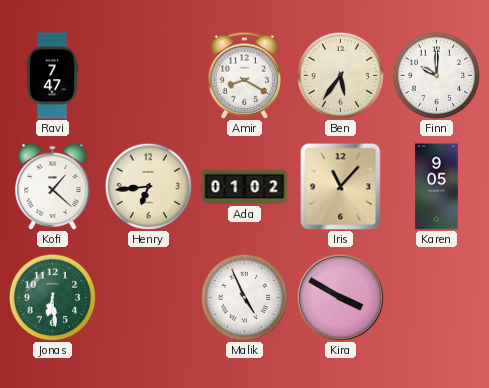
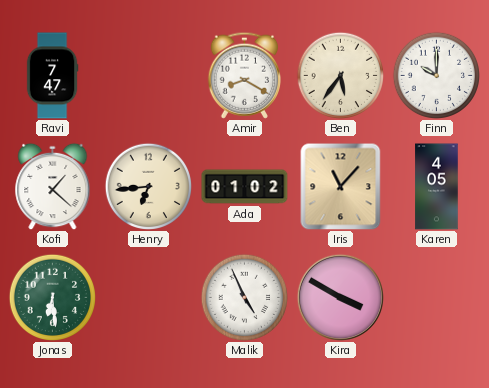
Karen: 9:05 -> 4:05 (437, 187)
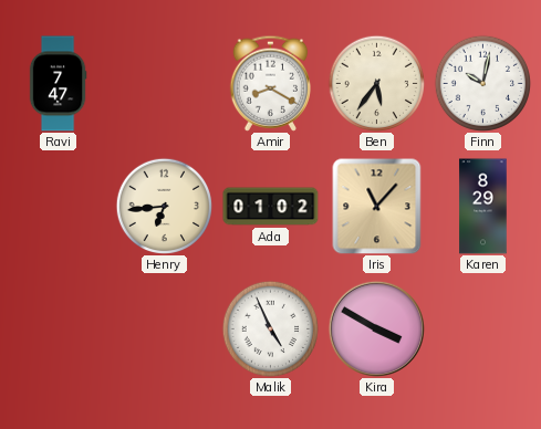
Finn: 10:00 -> 10:02 (482, 83)
Kofi: 1:22 -> none (53, 186)
Karen: 4:05 -> 8:29 (483, 207)
Jonas: 6:29 -> none (52, 297)
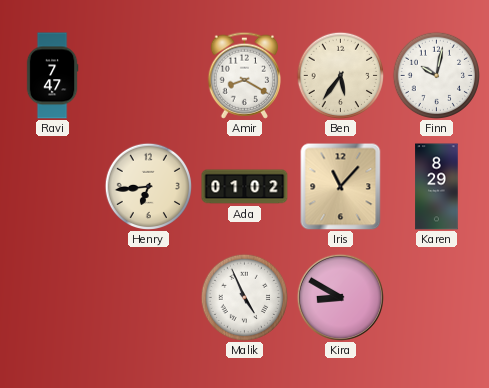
Kira: 3:50 -> 8:50 (340, 297)
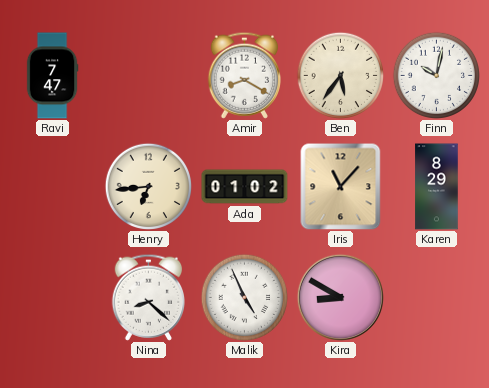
Nina: none -> 8:22 (148, 297)
